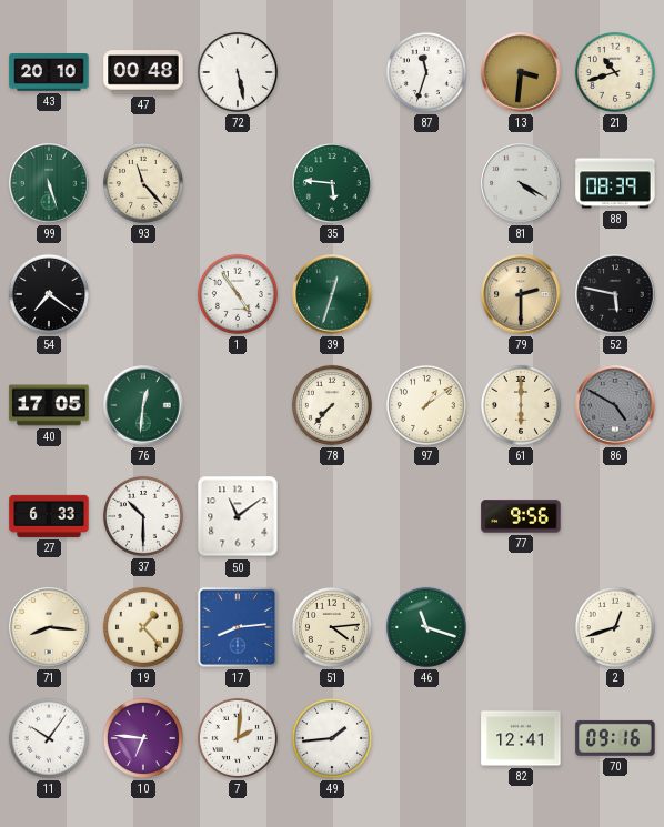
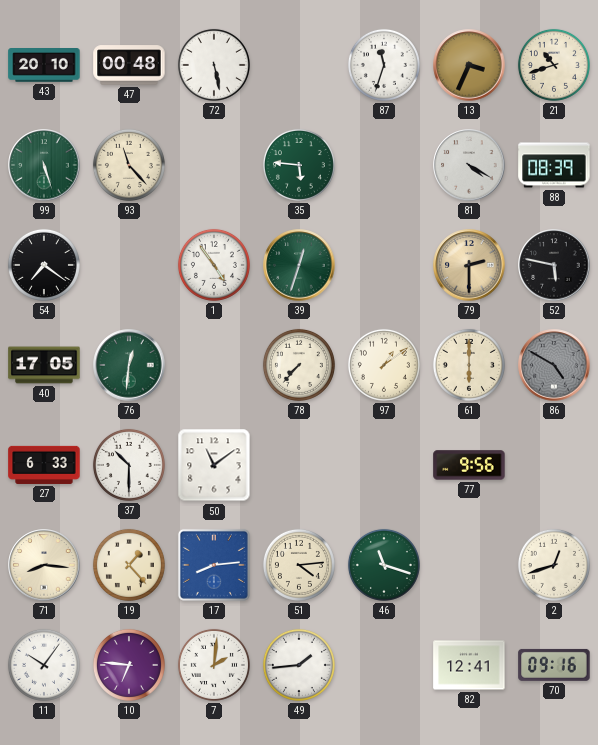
13: 3:31 -> 3:34 (469, 65)
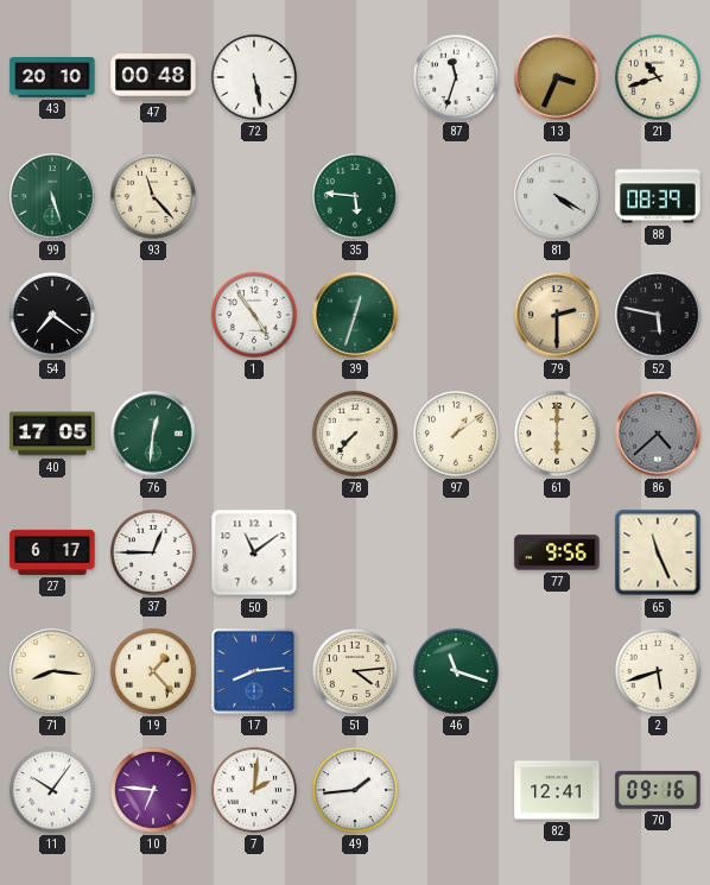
86: 4:50 -> 4:38 (658, 434)
27: 6:33 -> 6:17 (52, 552)
37: 10:30 -> 12:45 (153, 552)
65: none -> 11:26 (658, 552)
2: 12:42 -> 5:42 (658, 671)
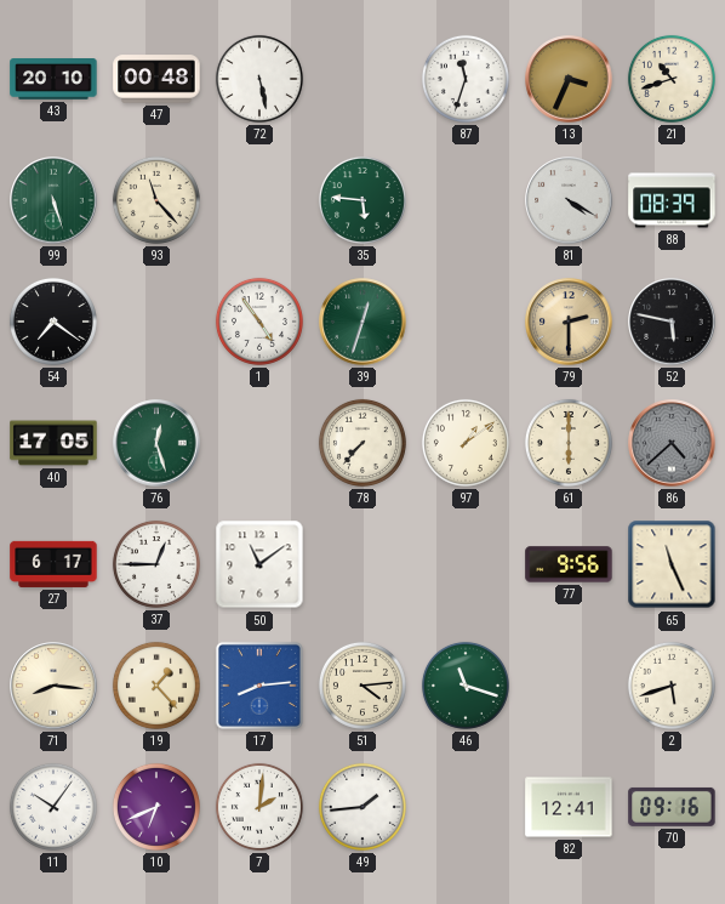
76: 12:31 -> 12:27 (156, 443)
10: 6:46 -> 6:41 (156, 807)
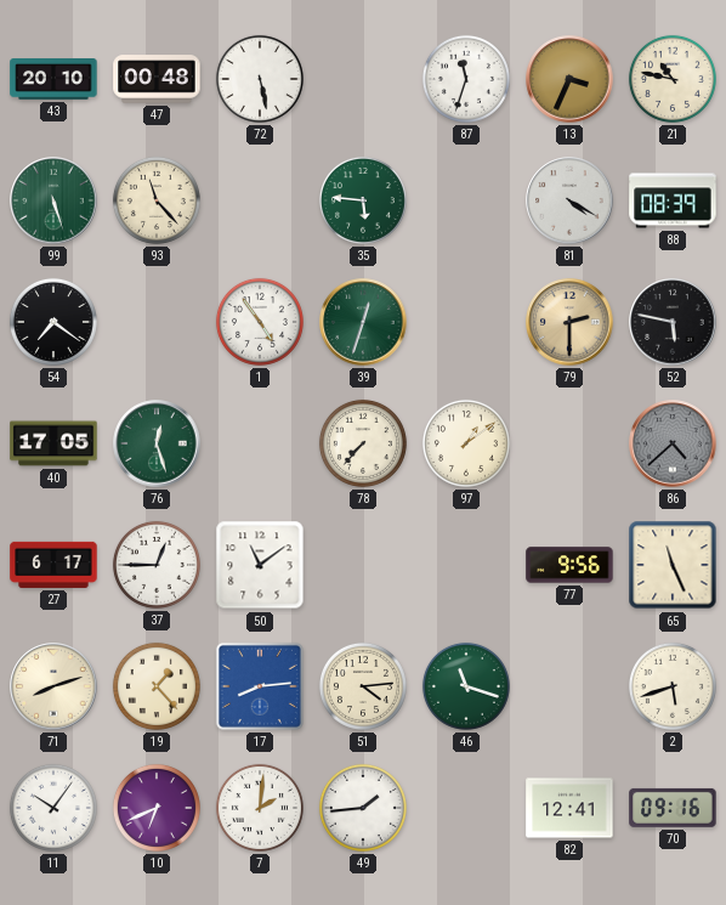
21: 10:42 -> 10:47 (673, 79)
61: 6:00 -> none (569, 443)
71: 8:16 -> 8:12 (53, 686)
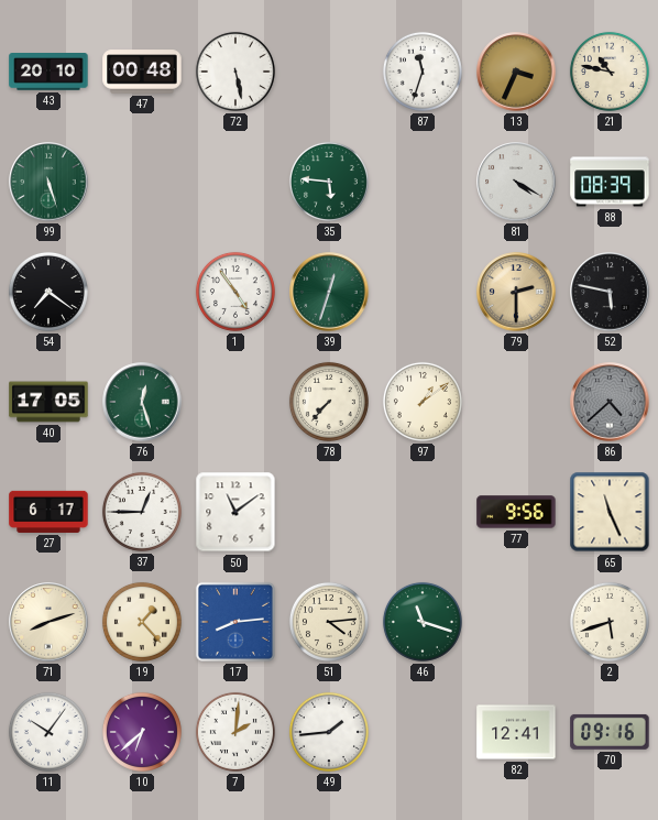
93: 11:23 -> none (157, 200)
10: 6:41 -> 6:38 (142, 732)
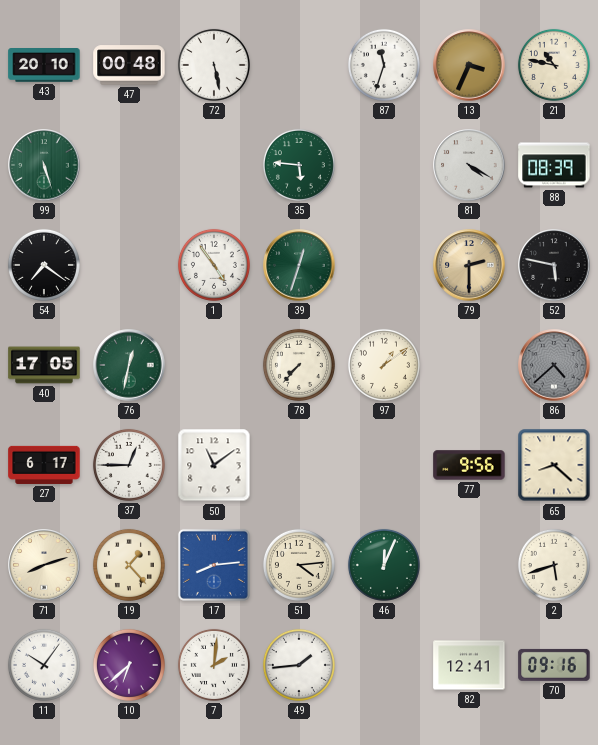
76: 12:27 -> 12:32 (129, 365)
65: 11:26 -> 8:22 (554, 465)
46: 11:18 -> 12:04 (384, 565)
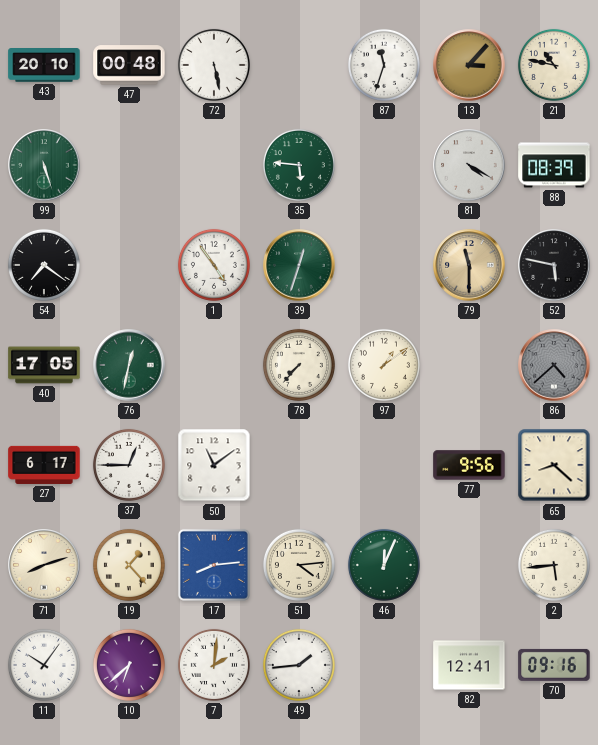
13: 3:34 -> 3:07 (469, 65)
79: 2:30 -> 11:30 (469, 265)
2: 5:42 -> 5:44 (554, 565)
